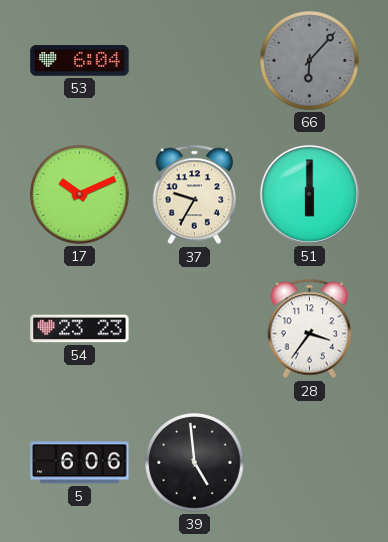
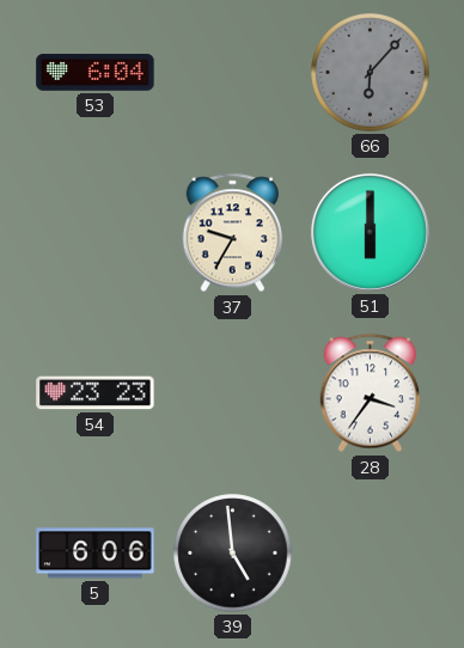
17: 10:11 -> none (80, 195)
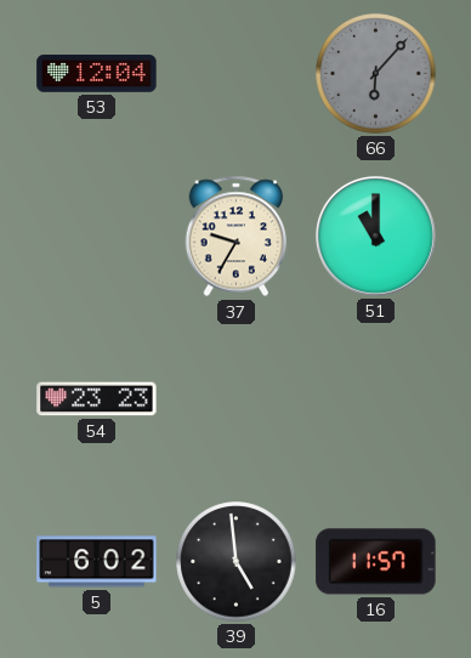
53: 6:04 -> 12:04 (97, 74)
51: 6:00 -> 11:00 (375, 236)
28: 3:36 -> none (371, 393)
5: 6:06 -> 6:02 (97, 562)
16: none -> 11:57 (376, 562)
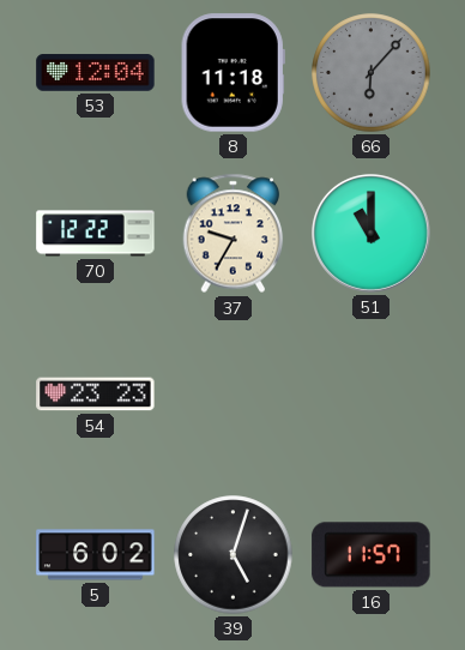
8: none -> 11:18 (232, 73)
70: none -> 12:22 (96, 234)
39: 4:59 -> 5:03 (234, 555)
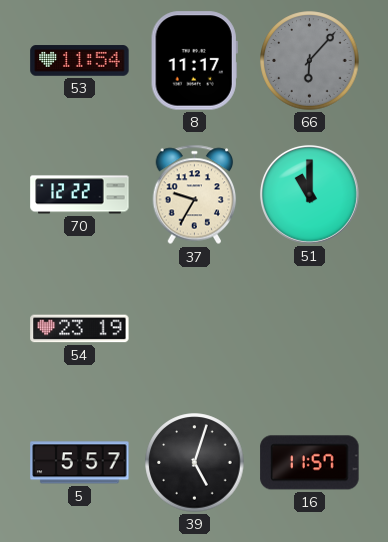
53: 12:04 -> 11:54 (80, 61)
8: 11:18 -> 11:17 (194, 61)
54: 23:23 -> 23:19 (80, 329)
5: 6:02 -> 5:57 (80, 463)
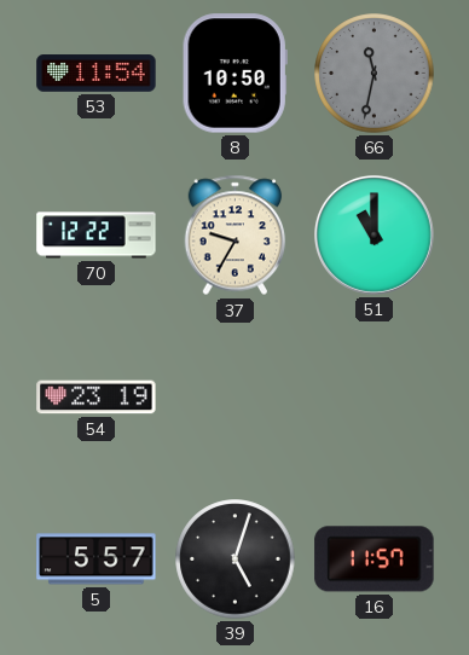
8: 11:17 -> 10:50 (234, 74)
66: 6:07 -> 11:32 (375, 74)
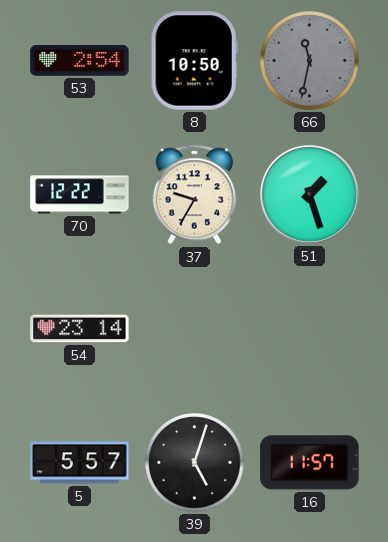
53: 11:54 -> 2:54 (80, 61)
51: 11:00 -> 1:27 (309, 194)
54: 23:19 -> 23:14 (80, 329)
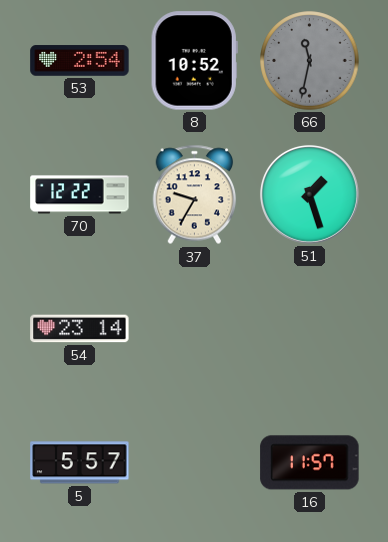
8: 10:50 -> 10:52 (194, 61)
39: 5:03 -> none (195, 463)
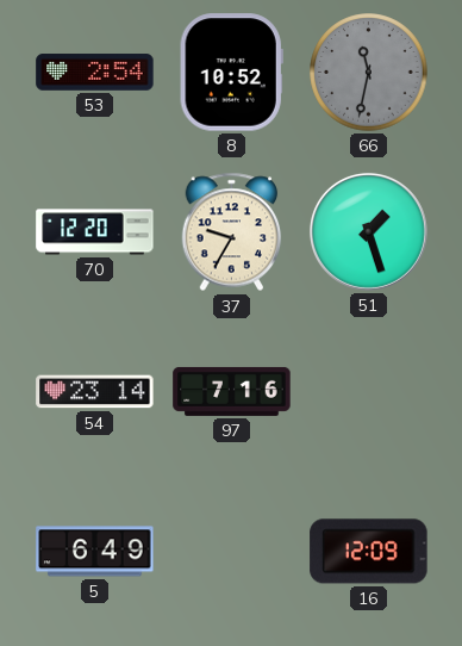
70: 12:22 -> 12:20 (95, 232)
97: none -> 7:16 (232, 391)
5: 5:57 -> 6:49 (95, 552)
16: 11:57 -> 12:09 (369, 552)
